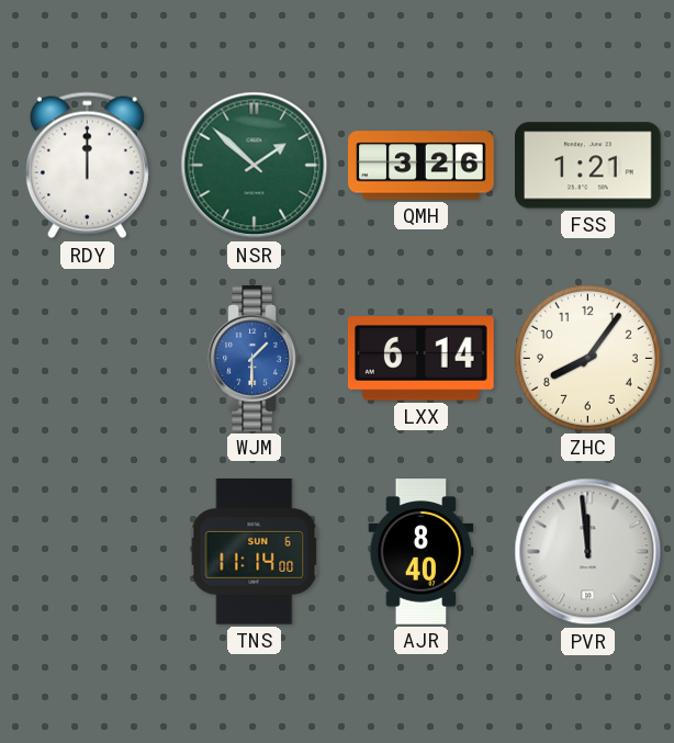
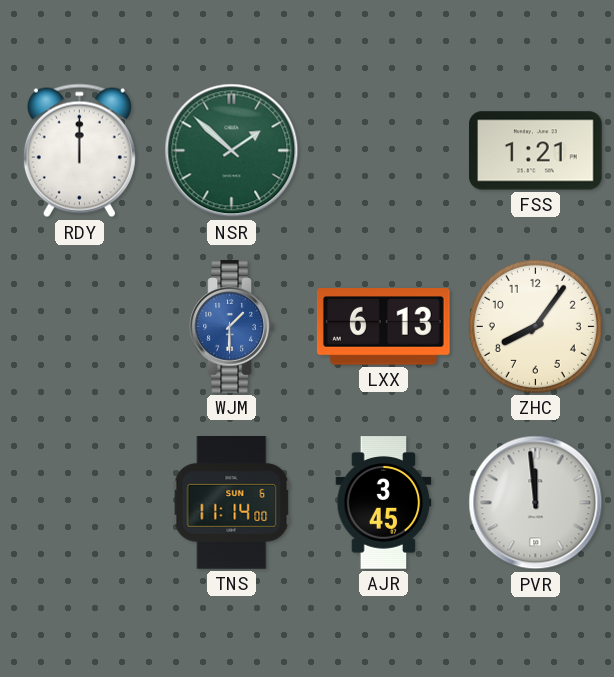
QMH: 3:26 -> none (422, 166)
LXX: 6:14 -> 6:13 (383, 327)
AJR: 8:40 -> 3:45 (384, 503)
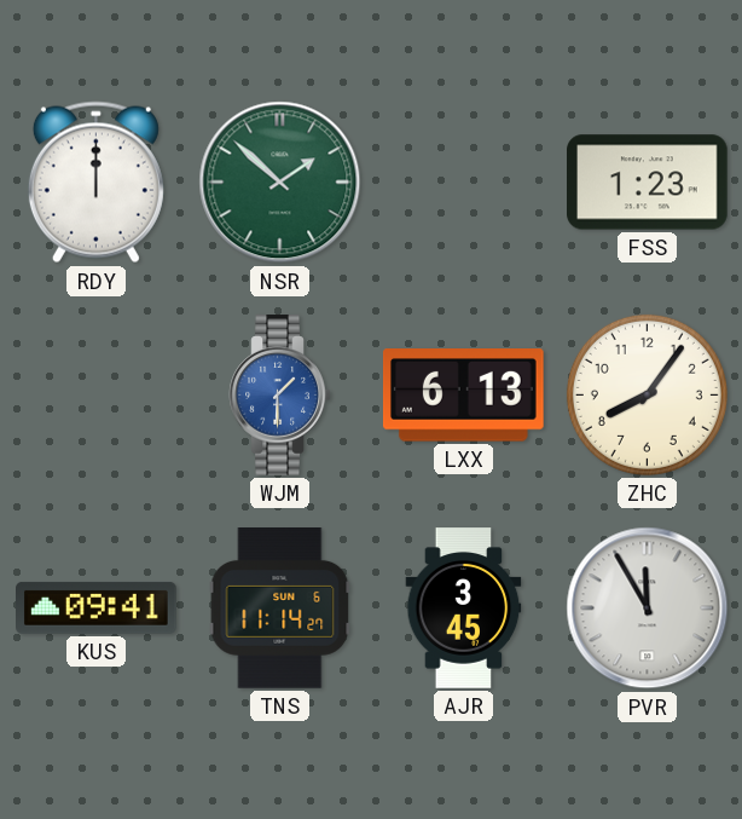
FSS: 1:21 -> 1:23 (648, 183)
KUS: none -> 09:41 (97, 607)
TNS: 11:14:00 -> 11:14:27 (280, 609)
PVR: 11:59 -> 11:55 (648, 609)
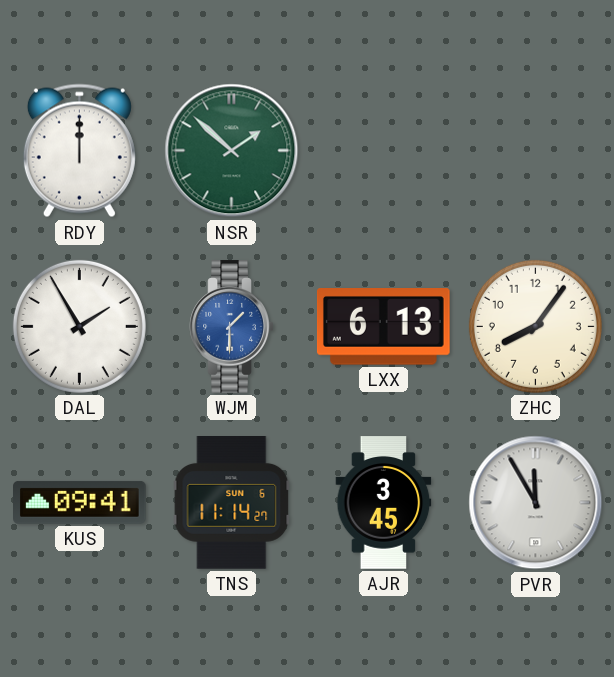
FSS: 1:23 -> none (648, 183)
DAL: none -> 1:55 (79, 326)
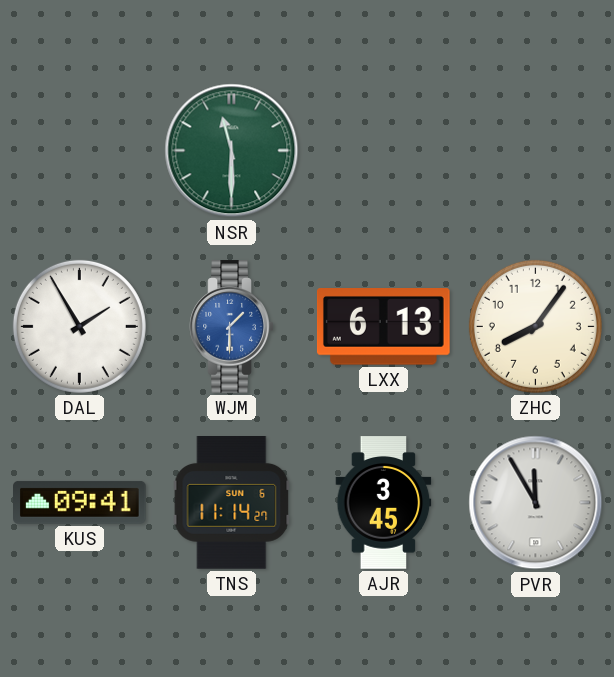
RDY: 12:00 -> none (79, 151)
NSR: 1:52 -> 11:30 (232, 151)
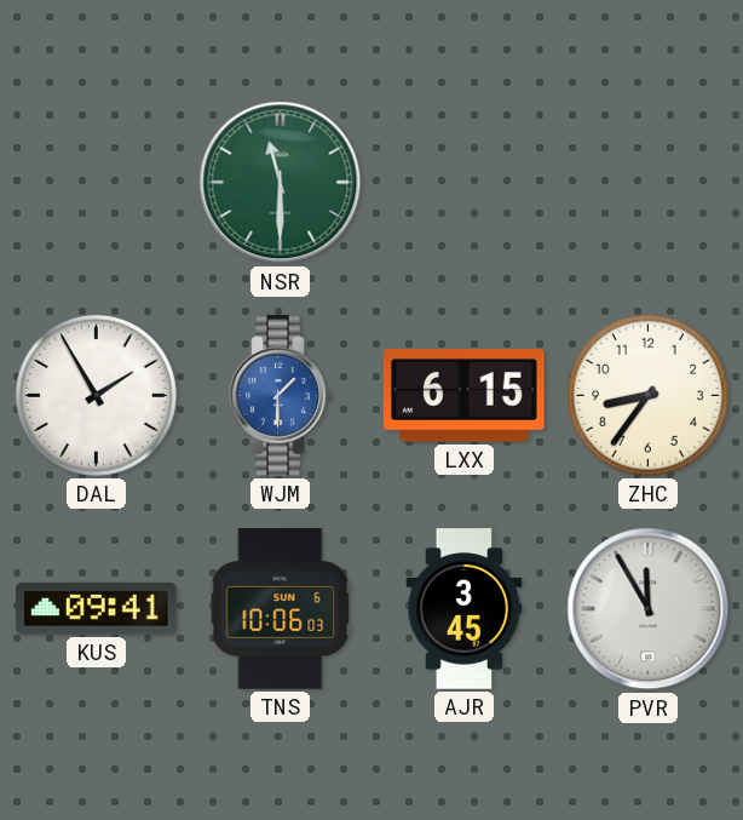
LXX: 6:13 -> 6:15 (463, 396)
ZHC: 8:06 -> 8:36 (647, 395)
TNS: 11:14 -> 10:06 (281, 609)
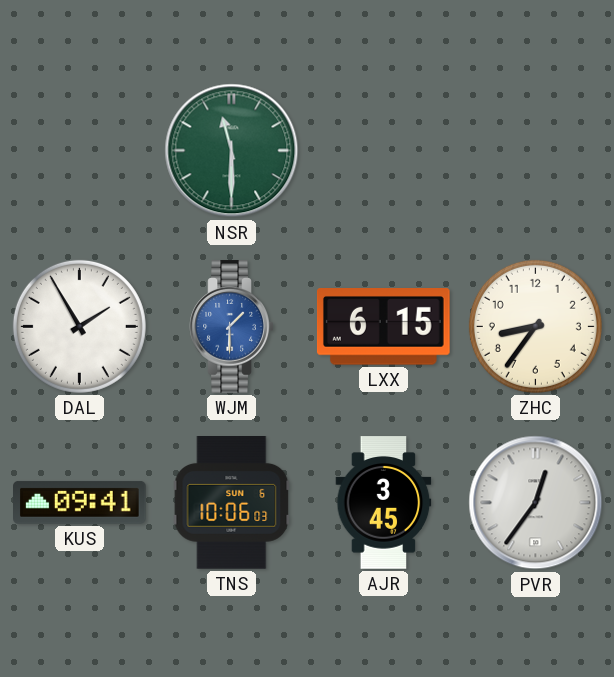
PVR: 11:55 -> 12:36 (536, 503)
